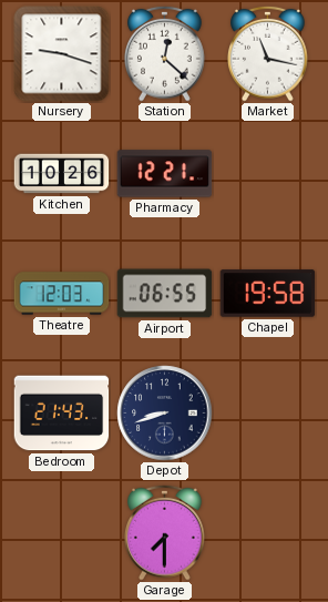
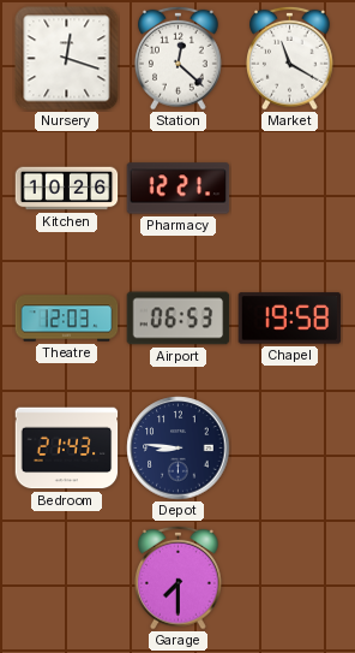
Nursery: 9:18 -> 12:18 (67, 59)
Market: 11:17 -> 11:20 (290, 58)
Airport: 06:55 -> 06:53 (179, 319)
Depot: 8:42 -> 8:46 (179, 449)
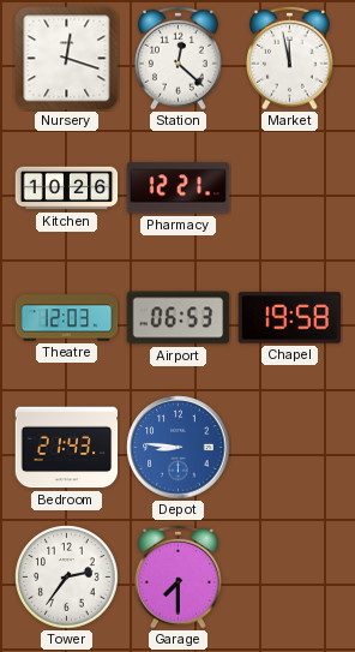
Market: 11:20 -> 11:58 (290, 58)
Depot dial: navy -> blue (179, 448)
Tower: none -> 2:36 (67, 578)
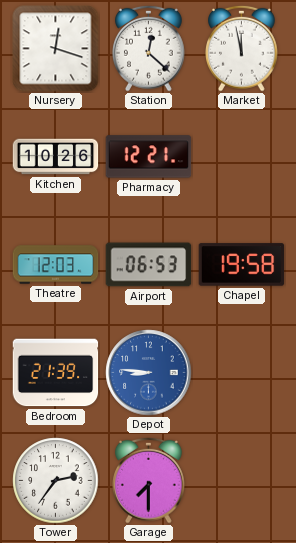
Bedroom: 21:43 -> 21:39 (56, 373)
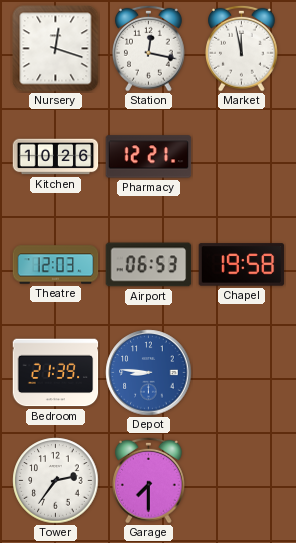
Station: 12:22 -> 12:17 (149, 48)
